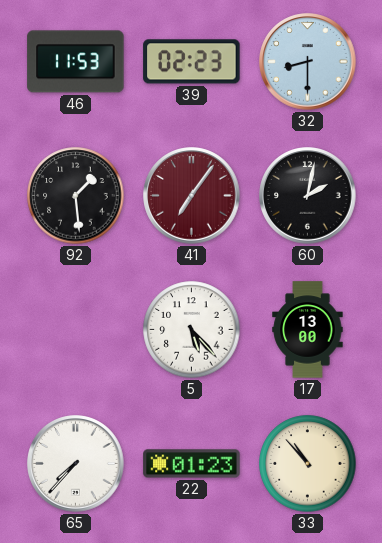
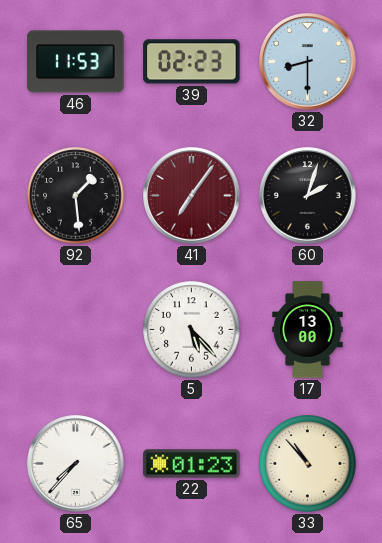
60: 2:02 -> 2:03 (308, 196)
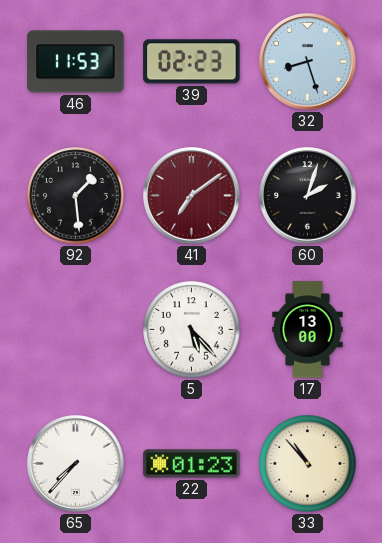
32: 8:30 -> 8:27 (308, 62)
41: 7:06 -> 7:09 (192, 196)
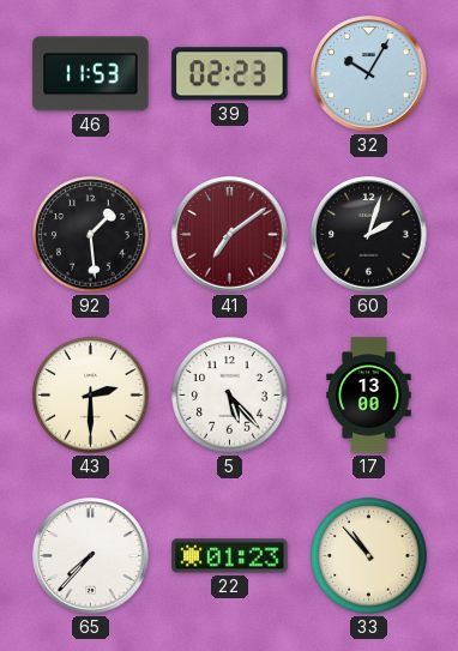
32: 8:27 -> 10:05 (369, 74)
43: none -> 2:30 (91, 396)
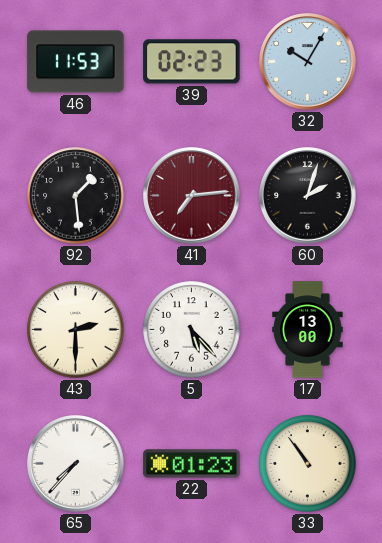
41: 7:09 -> 7:14 (192, 196)
33: 10:53 -> 10:54 (308, 464)
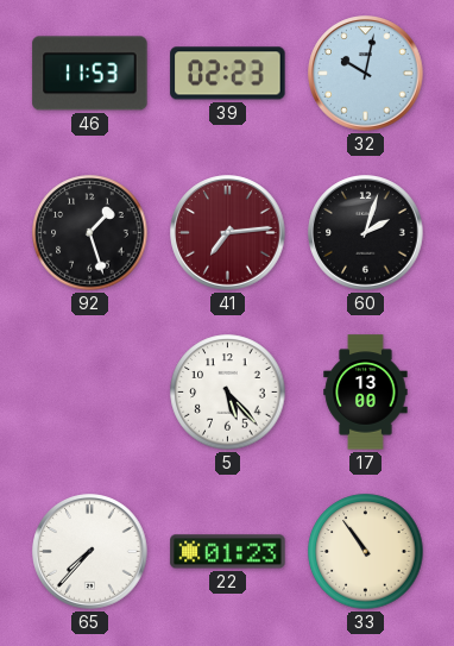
32: 10:05 -> 10:02 (366, 74)
92: 1:29 -> 1:27 (90, 233)
43: 2:30 -> none (76, 330)
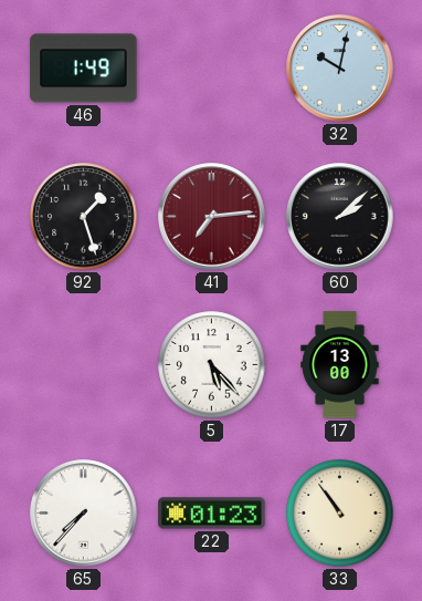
46: 11:53 -> 1:49 (84, 69)
39: 02:23 -> none (228, 74)
60: 2:03 -> 2:08 (340, 217)
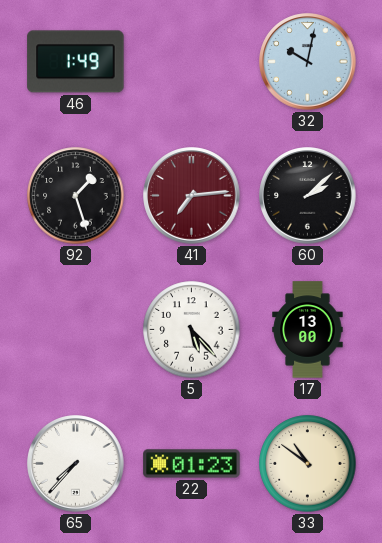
33: 10:54 -> 10:51 (308, 464)
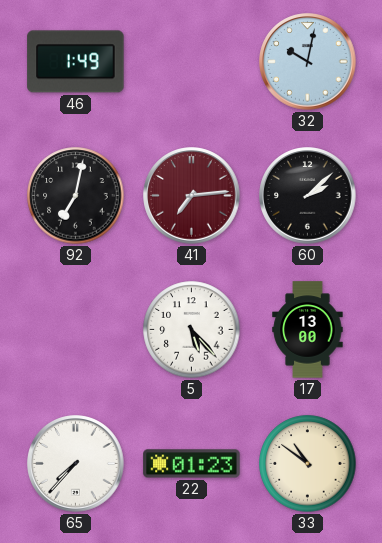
92: 1:27 -> 7:02 (76, 196)
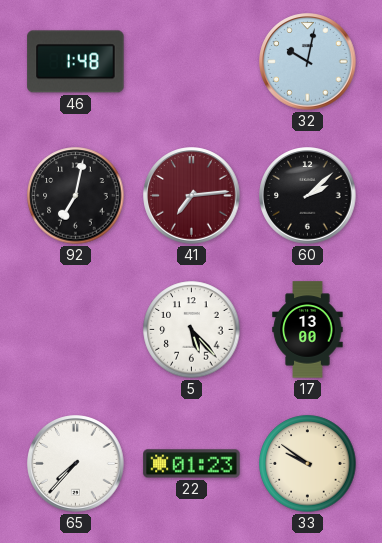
46: 1:49 -> 1:48 (76, 62)
33: 10:51 -> 9:51 (308, 464)
